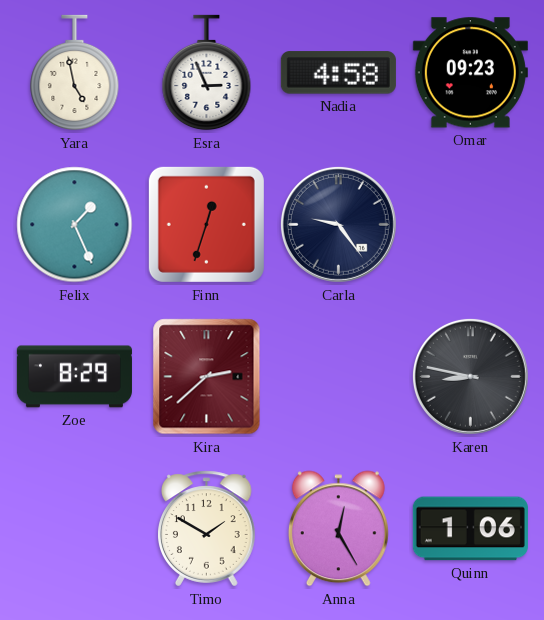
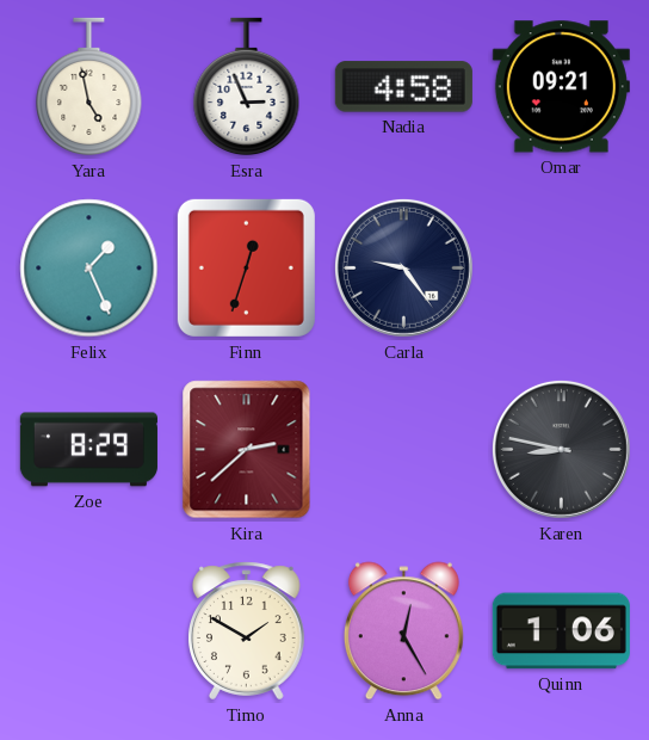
Omar: 09:23 -> 09:21 (561, 87)
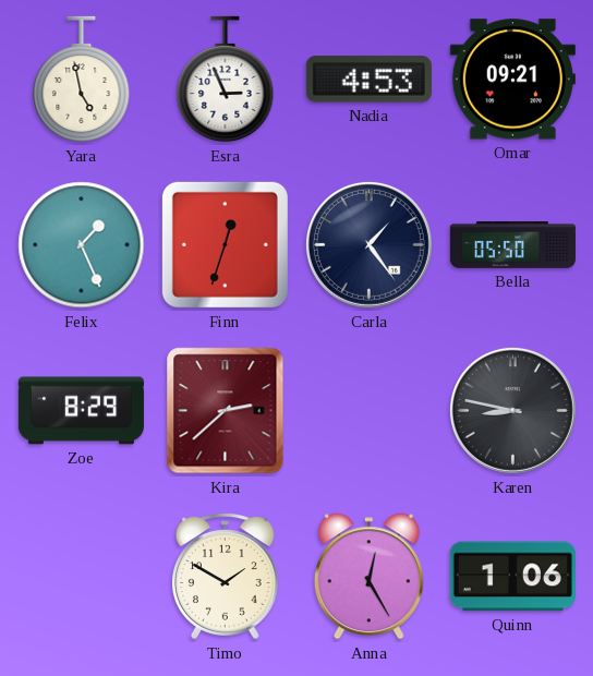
Nadia: 4:58 -> 4:53 (368, 80)
Carla: 9:24 -> 1:24 (368, 244)
Bella: none -> 05:50 (512, 245)
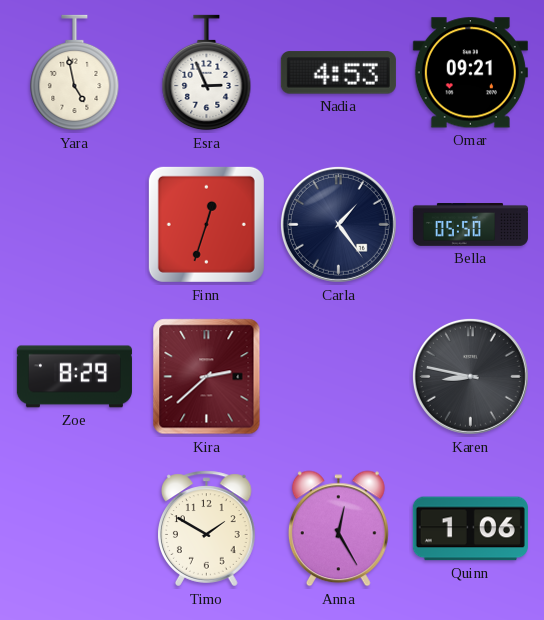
Felix: 1:26 -> none (82, 245)
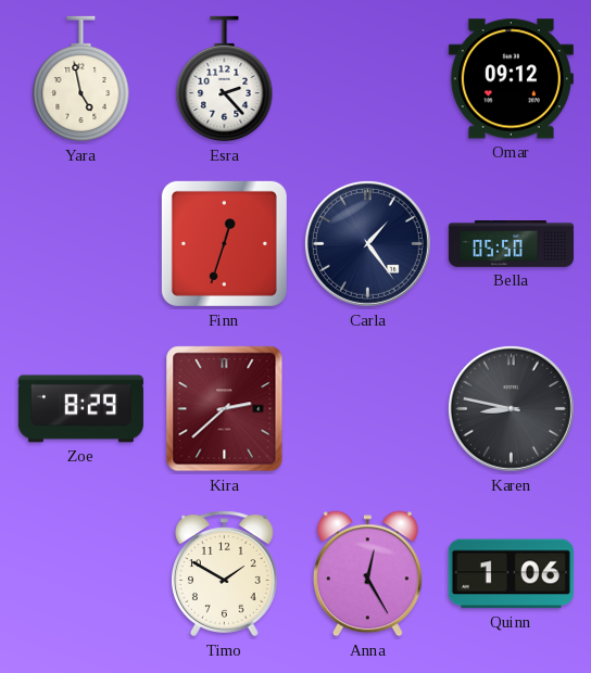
Esra: 2:56 -> 2:23 (225, 79)
Nadia: 4:53 -> none (338, 73)
Omar: 09:21 -> 09:12 (511, 79)
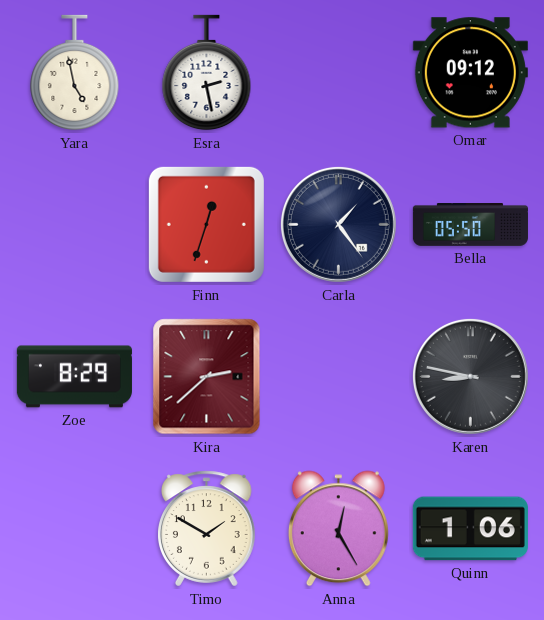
Esra: 2:23 -> 2:28 (207, 73)
